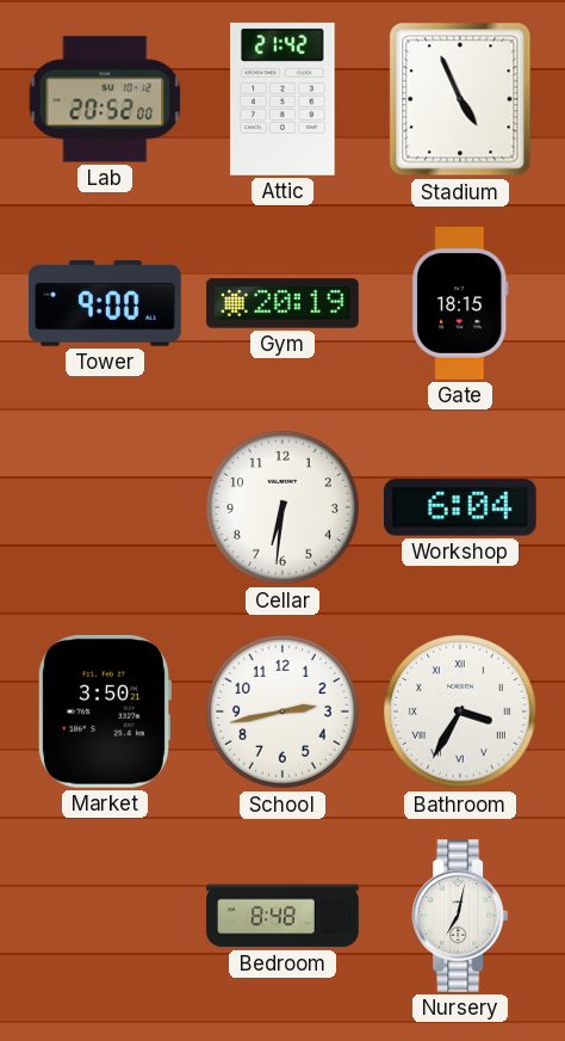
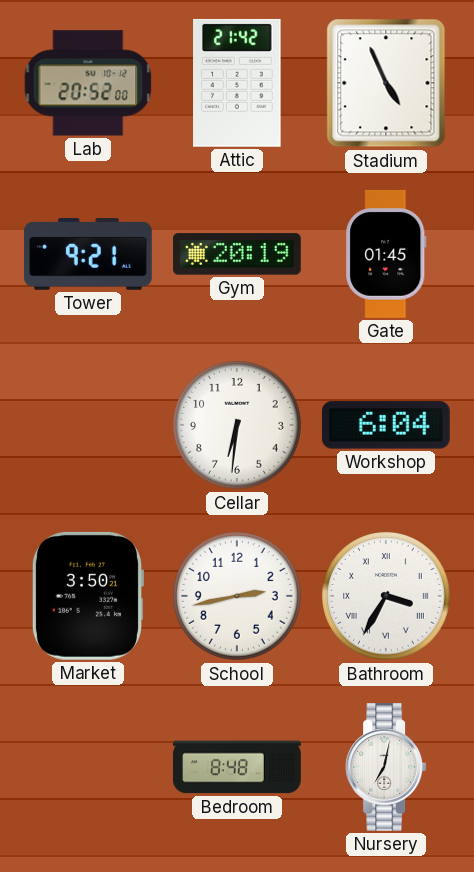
Tower: 9:00 -> 9:21 (89, 255)
Gate: 18:15 -> 01:45 (386, 254)
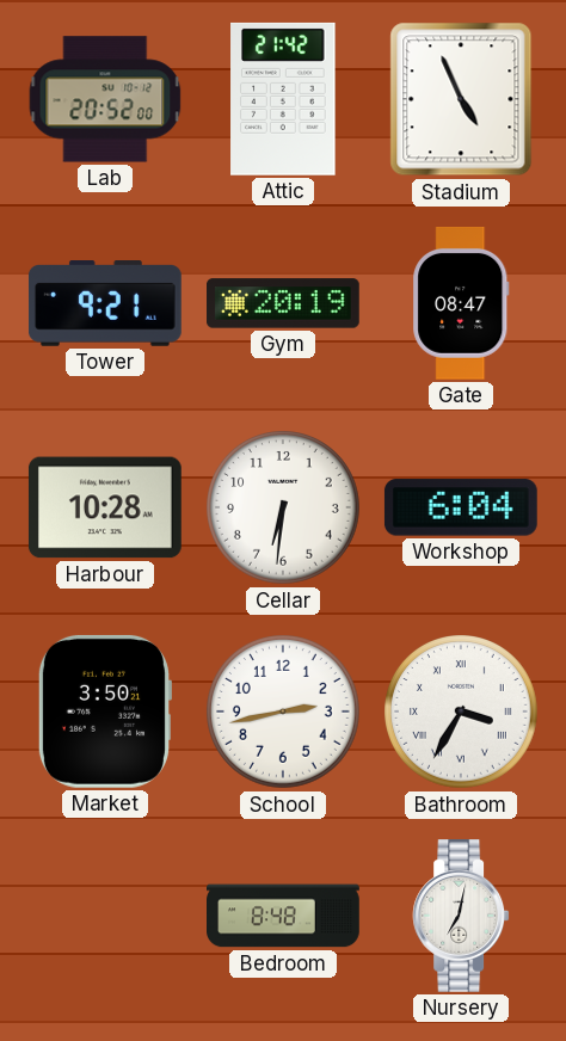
Gate: 01:45 -> 08:47 (461, 303)
Harbour: none -> 10:28 (105, 507)
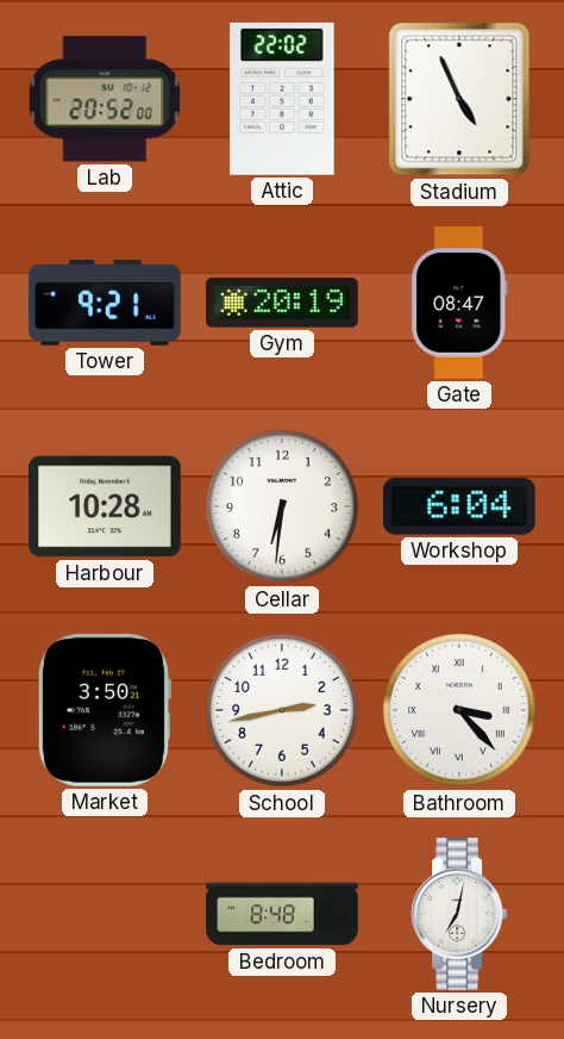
Attic: 21:42 -> 22:02 (282, 99)
Bathroom: 3:35 -> 3:23 (460, 711)
